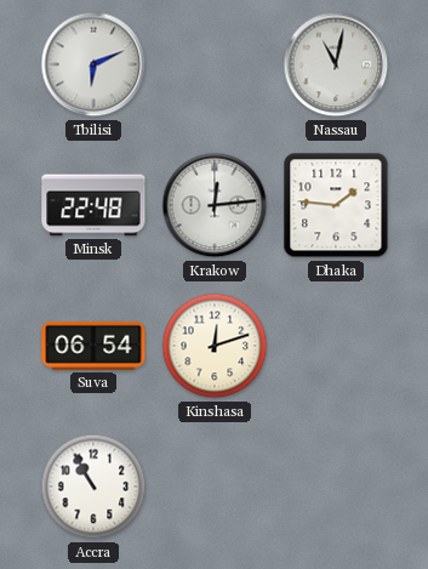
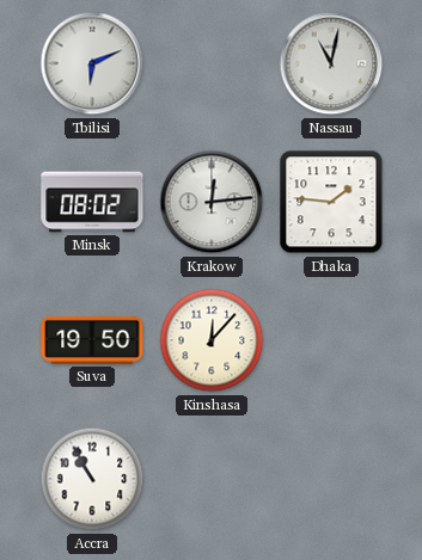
Minsk: 22:48 -> 08:02 (92, 202)
Suva: 06:54 -> 19:50 (92, 340)
Kinshasa: 12:12 -> 12:07 (212, 340)
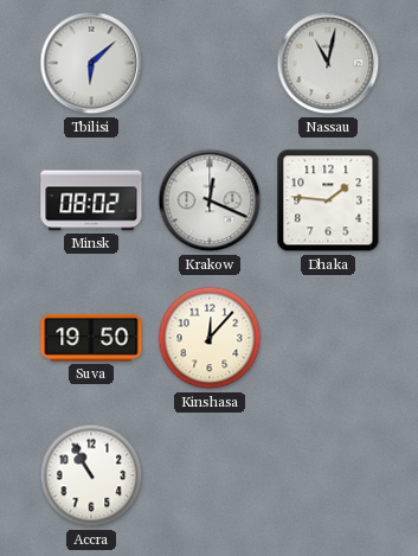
Tbilisi: 6:11 -> 6:08 (91, 63)
Krakow: 12:14 -> 12:19 (210, 200)
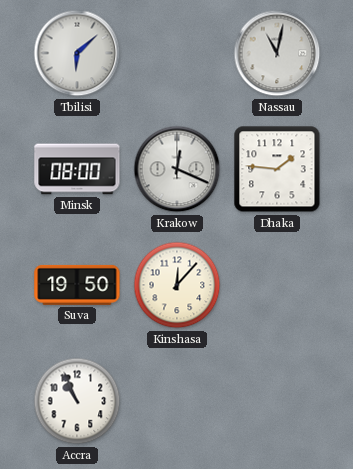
Minsk: 08:02 -> 08:00 (77, 169)
Accra: 10:55 -> 10:56 (77, 401)
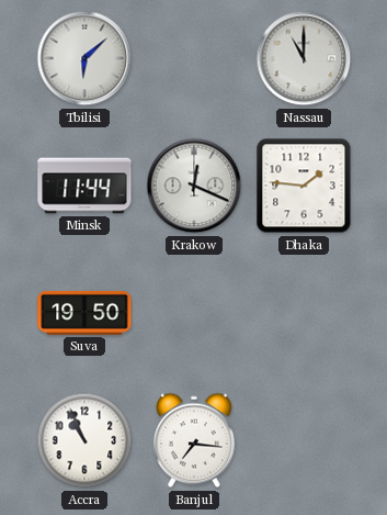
Nassau: 11:02 -> 11:00 (304, 58)
Minsk: 08:00 -> 11:44 (84, 186)
Kinshasa: 12:07 -> none (177, 285)
Banjul: none -> 7:16 (194, 440)
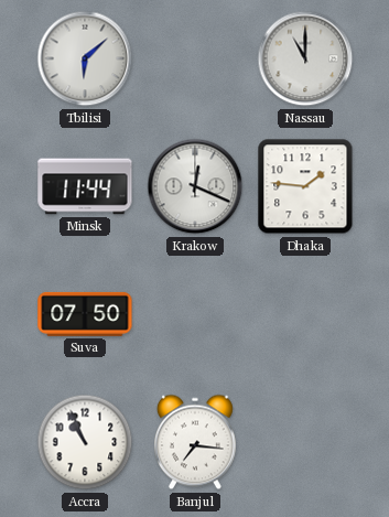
Suva: 19:50 -> 07:50 (85, 314)
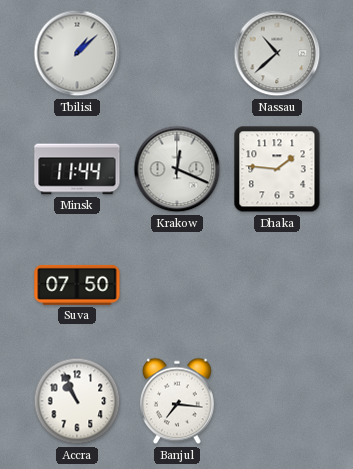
Tbilisi: 6:08 -> 1:08 (77, 53)
Nassau: 11:00 -> 10:38 (277, 53)
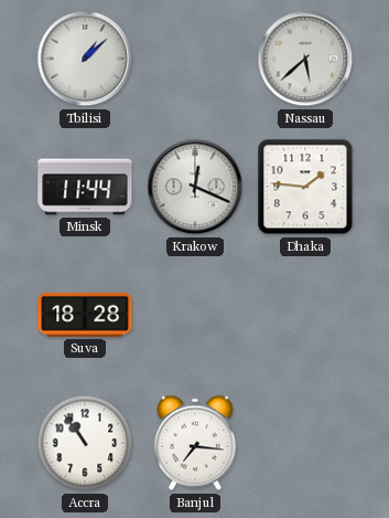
Nassau: 10:38 -> 5:38 (305, 59)
Suva: 07:50 -> 18:28 (85, 315)
Accra: 10:56 -> 10:54 (85, 443)
